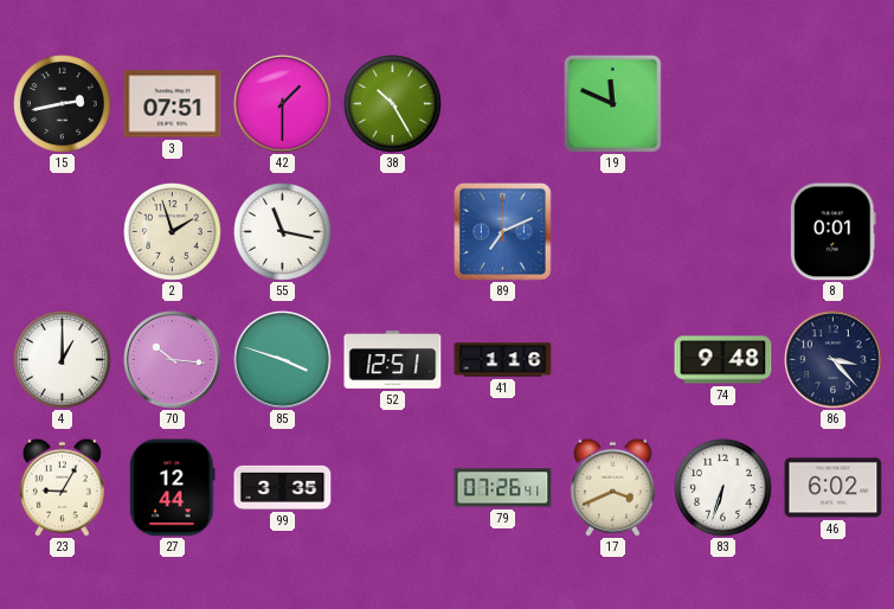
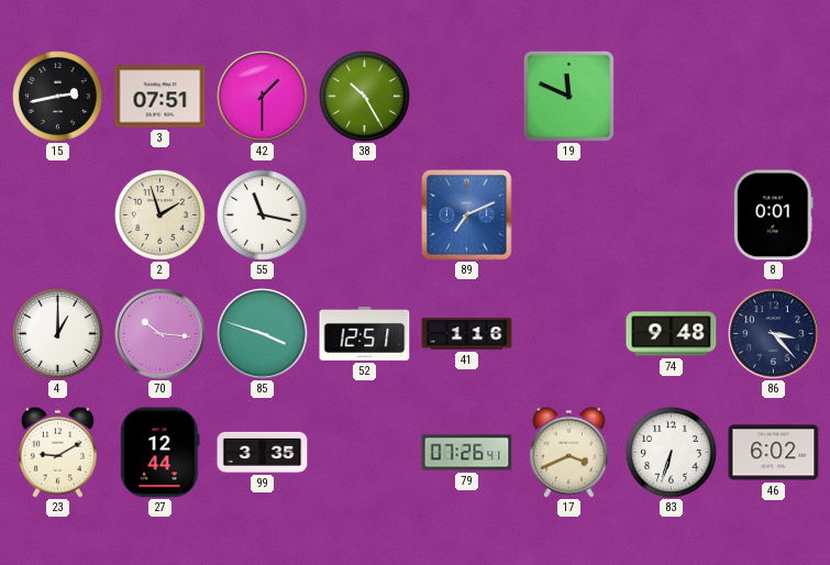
23: 9:05 -> 9:10 (57, 452)
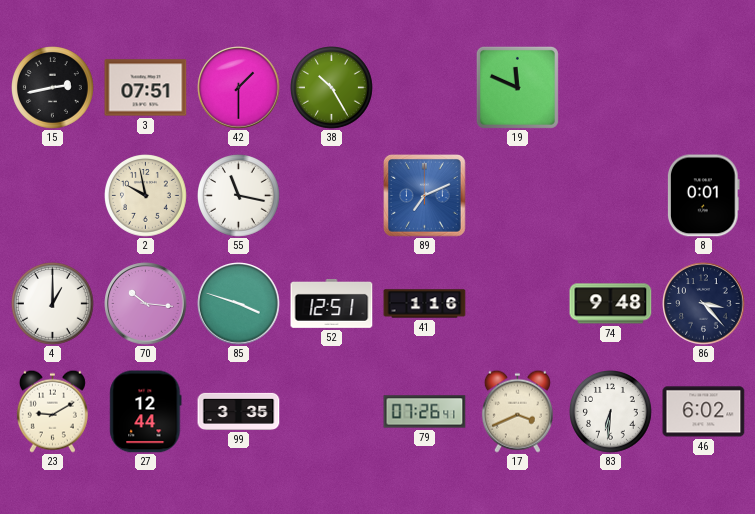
2: 1:57 -> 9:58 (146, 196)
83: 6:33 -> 6:31 (611, 412)
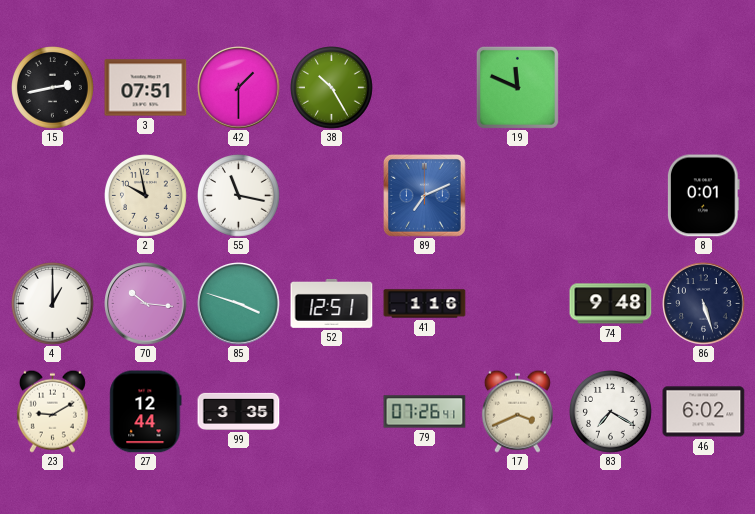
86: 3:23 -> 5:27 (704, 304)
83: 6:31 -> 7:20 (611, 412)
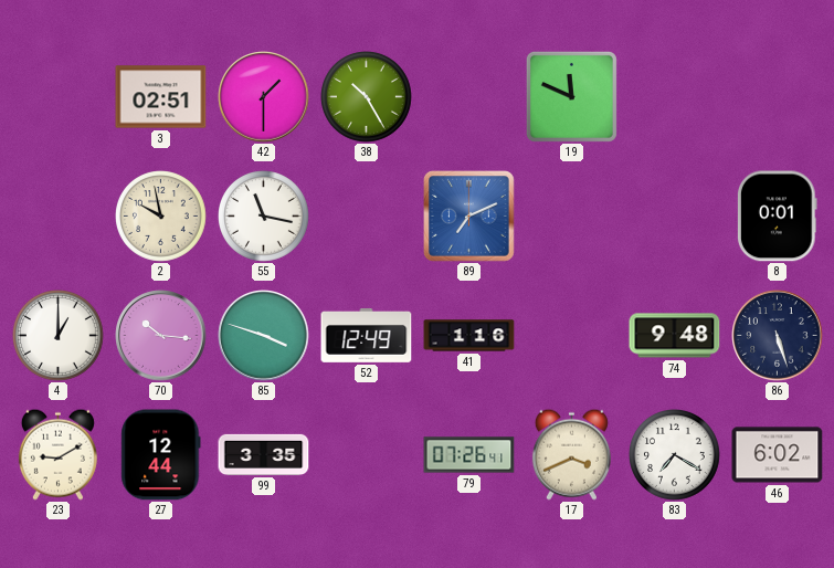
15: 2:43 -> none (53, 88)
3: 07:51 -> 02:51 (161, 97)
52: 12:51 -> 12:49 (367, 336)
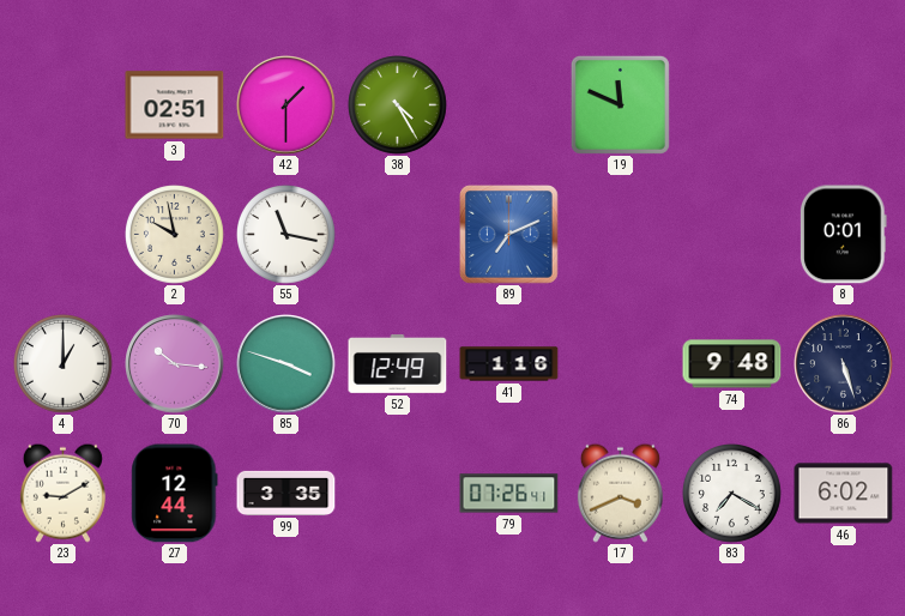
38: 10:25 -> 4:25 (398, 105)
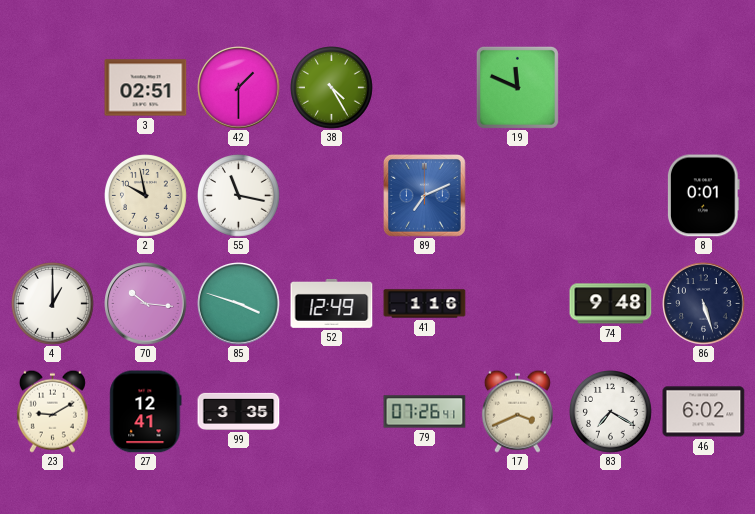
27: 12:44 -> 12:41 (146, 412)
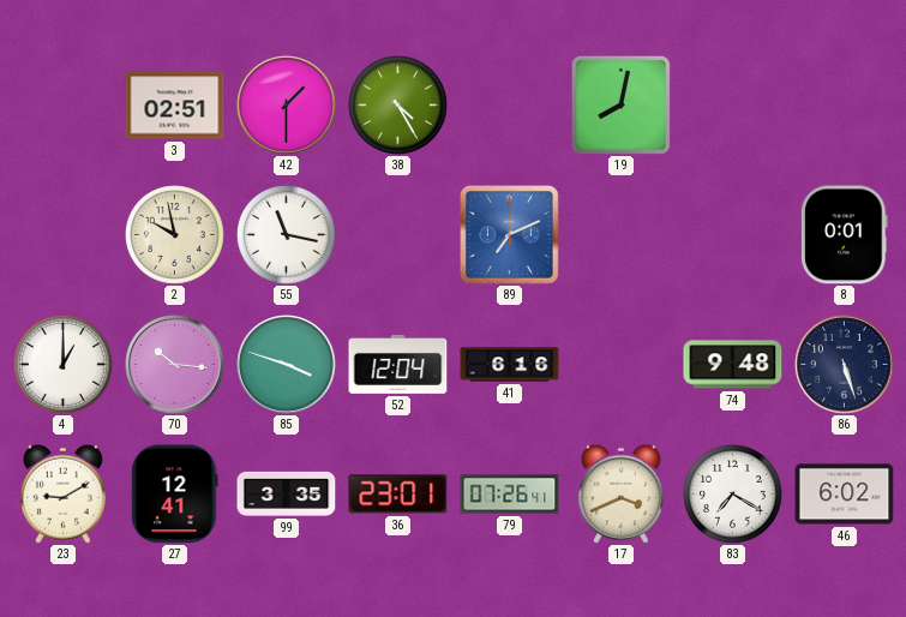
19: 11:49 -> 8:02 (620, 104)
52: 12:49 -> 12:04 (398, 365)
41: 1:16 -> 6:16 (510, 365)
36: none -> 23:01 (398, 495)
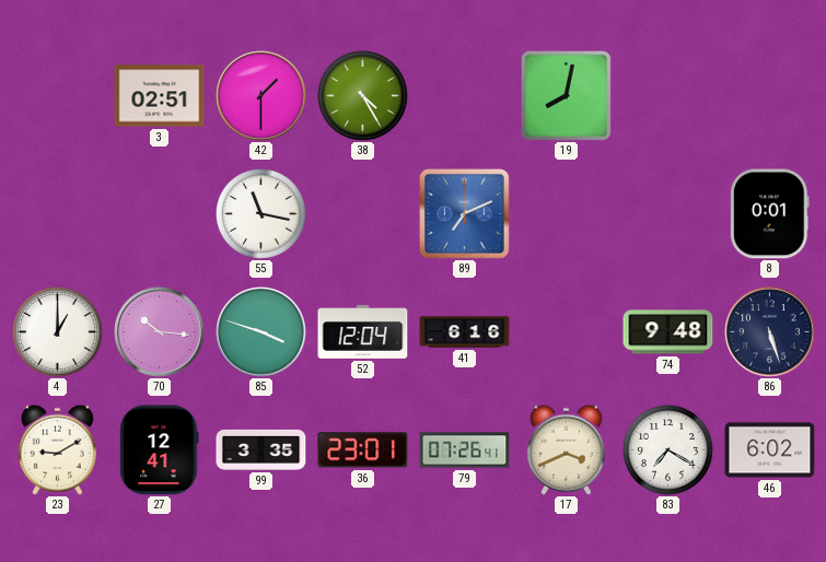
2: 9:58 -> none (175, 235)
